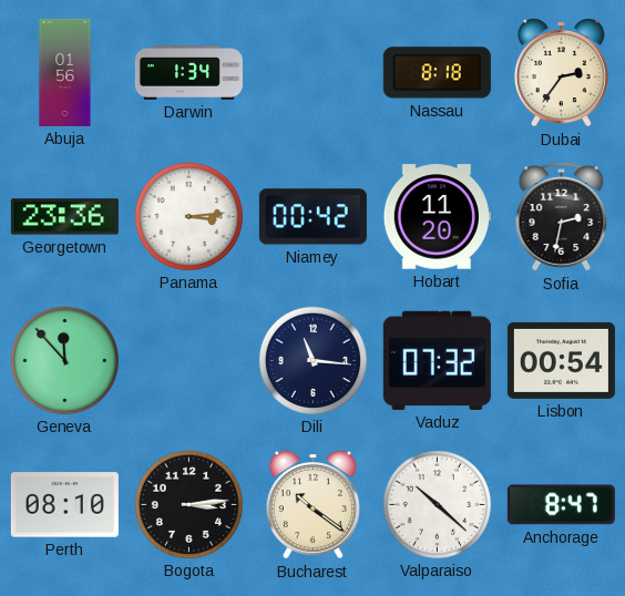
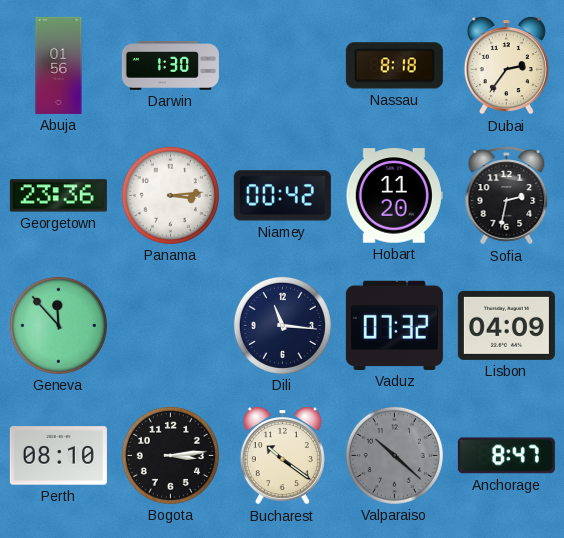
Darwin: 1:34 -> 1:30 (170, 66)
Lisbon: 00:54 -> 04:09 (506, 325)
Valparaiso dial: white -> grey (394, 455)
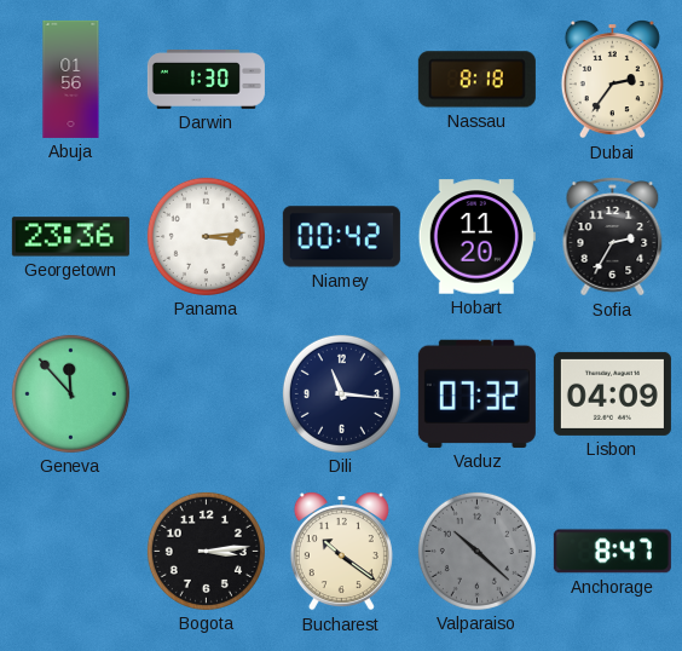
Sofia: 2:32 -> 2:35 (613, 237)
Perth: 08:10 -> none (58, 456)
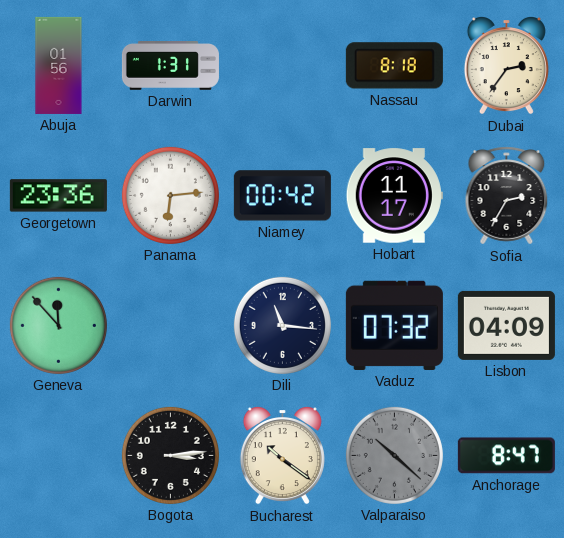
Darwin: 1:30 -> 1:31 (170, 66)
Panama: 3:14 -> 6:14 (170, 195)
Hobart: 11:20 -> 11:17 (394, 196)
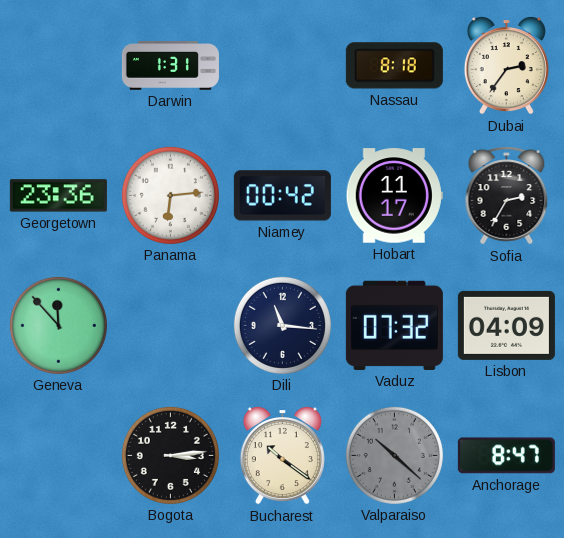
Abuja: 01:56 -> none (59, 65)
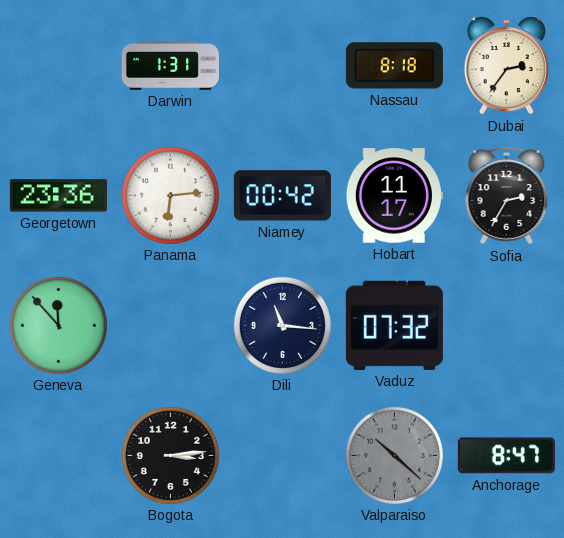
Lisbon: 04:09 -> none (506, 325)
Bucharest: 10:21 -> none (282, 456)
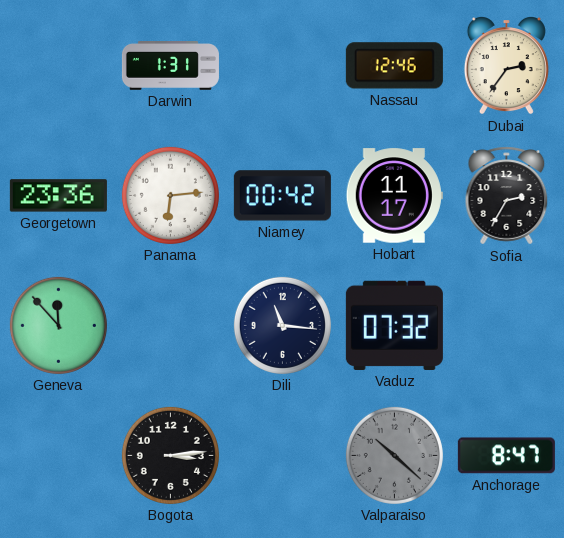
Nassau: 8:18 -> 12:46 (394, 66)
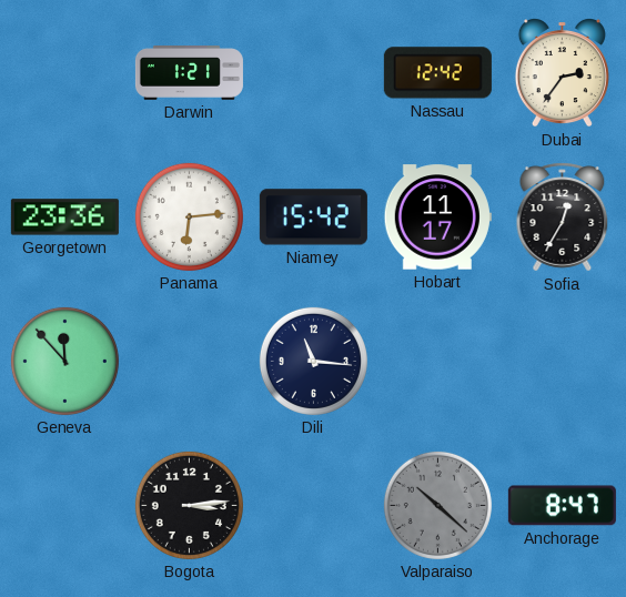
Darwin: 1:31 -> 1:21 (189, 73)
Nassau: 12:46 -> 12:42 (437, 73)
Niamey: 00:42 -> 15:42 (313, 217)
Sofia: 2:35 -> 12:35 (563, 217)
Vaduz: 07:32 -> none (394, 325)
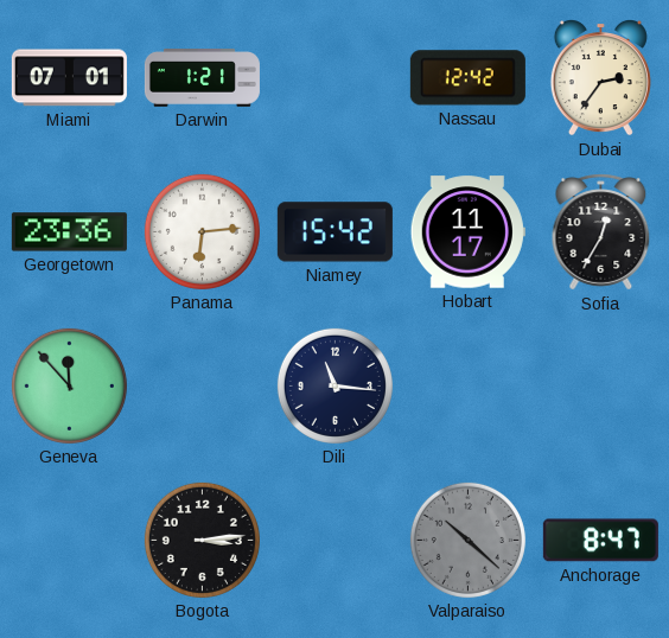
Miami: none -> 07:01 (69, 78)
